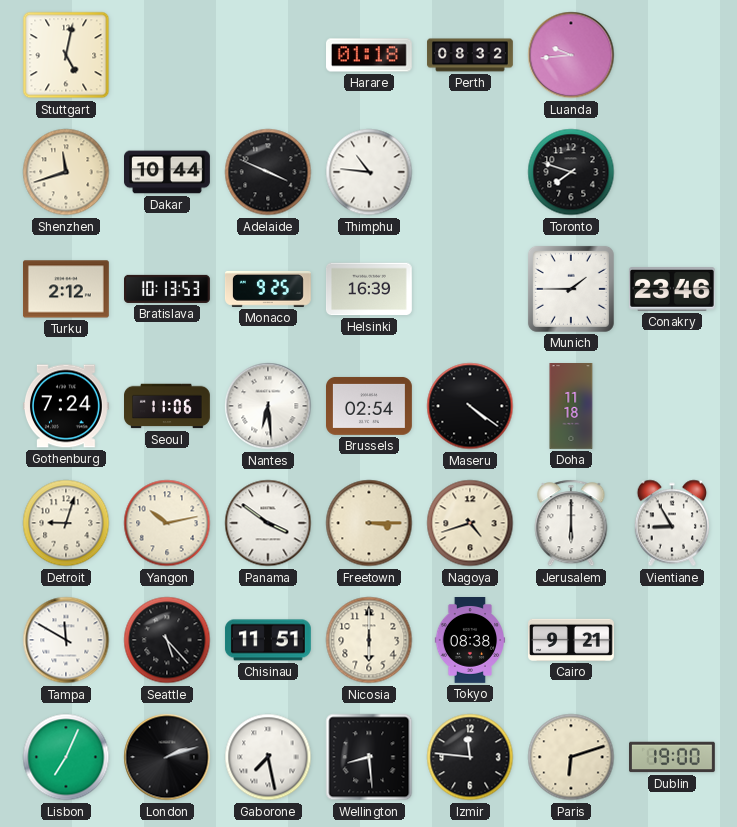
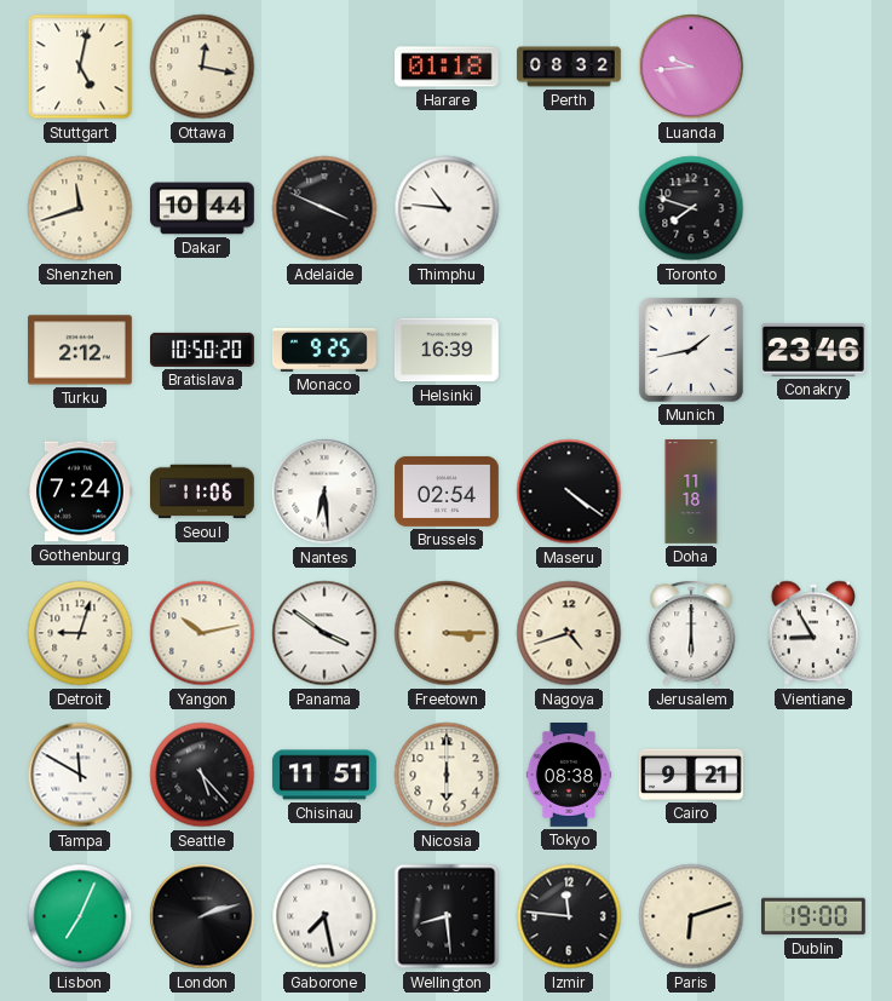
Ottawa: none -> 12:17 (202, 67)
Bratislava: 10:13 -> 10:50 (203, 350)
Munich: 1:45 -> 1:43 (691, 350)
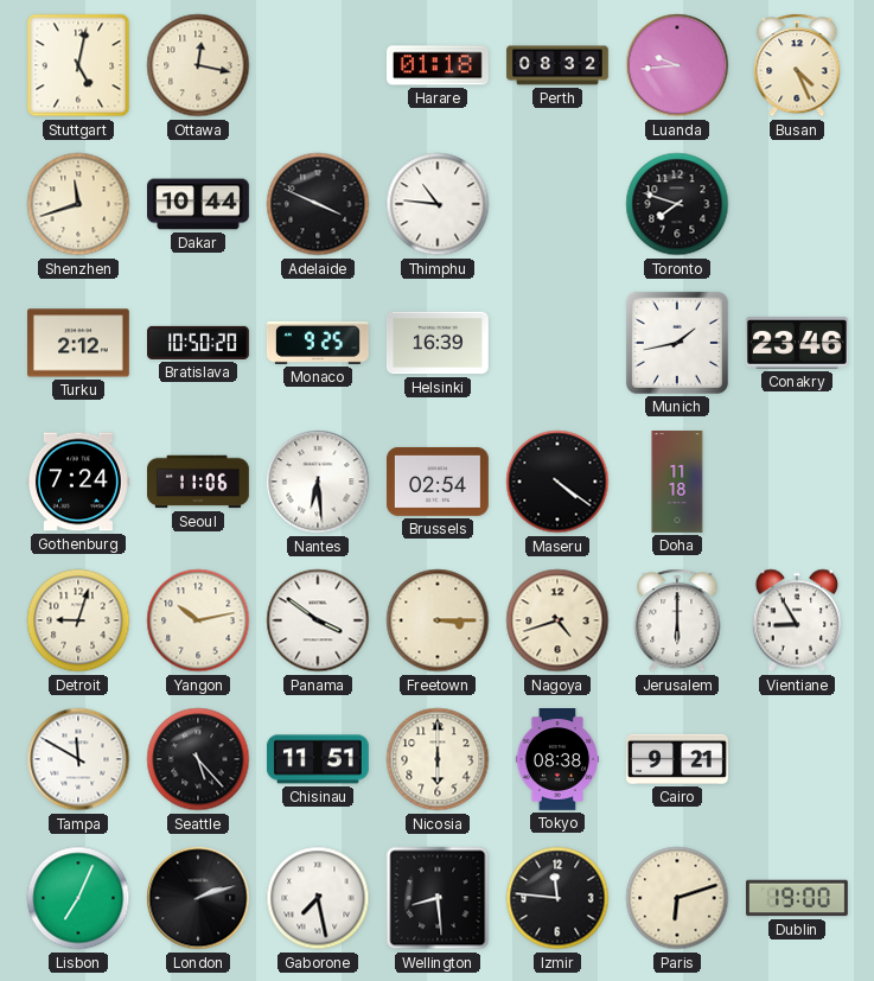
Busan: none -> 4:26 (797, 65)
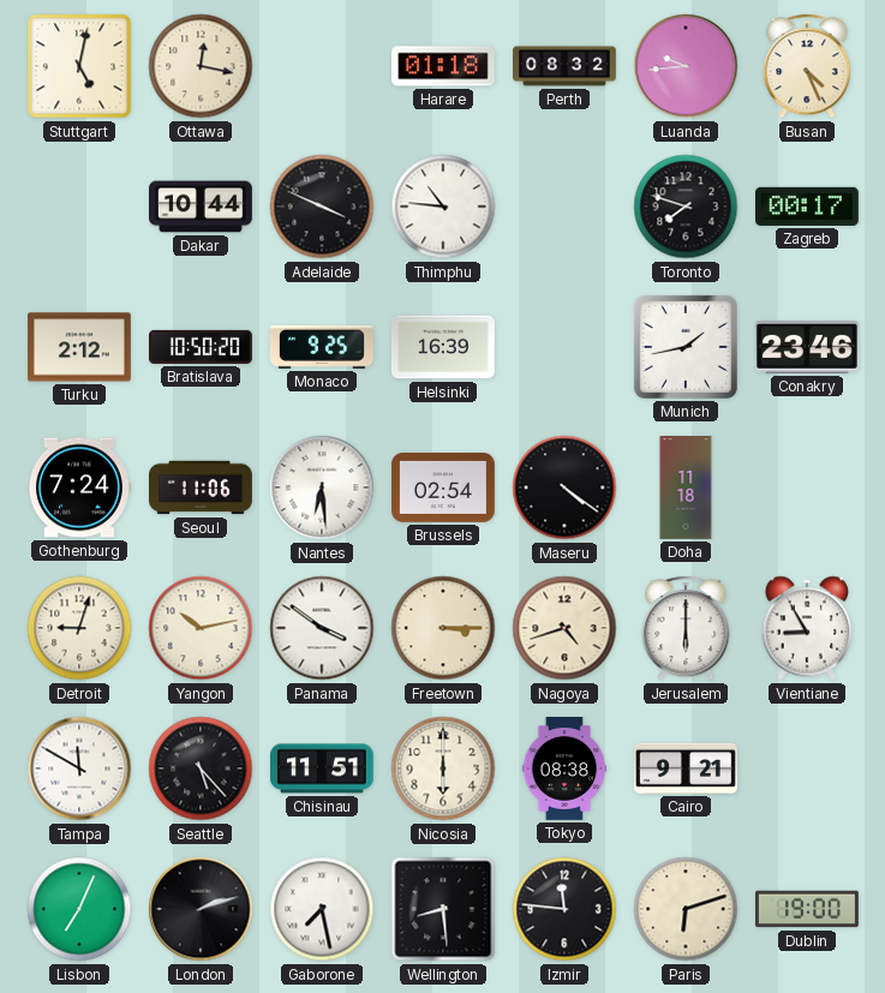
Shenzhen: 11:42 -> none (78, 204)
Zagreb: none -> 00:17 (808, 207)
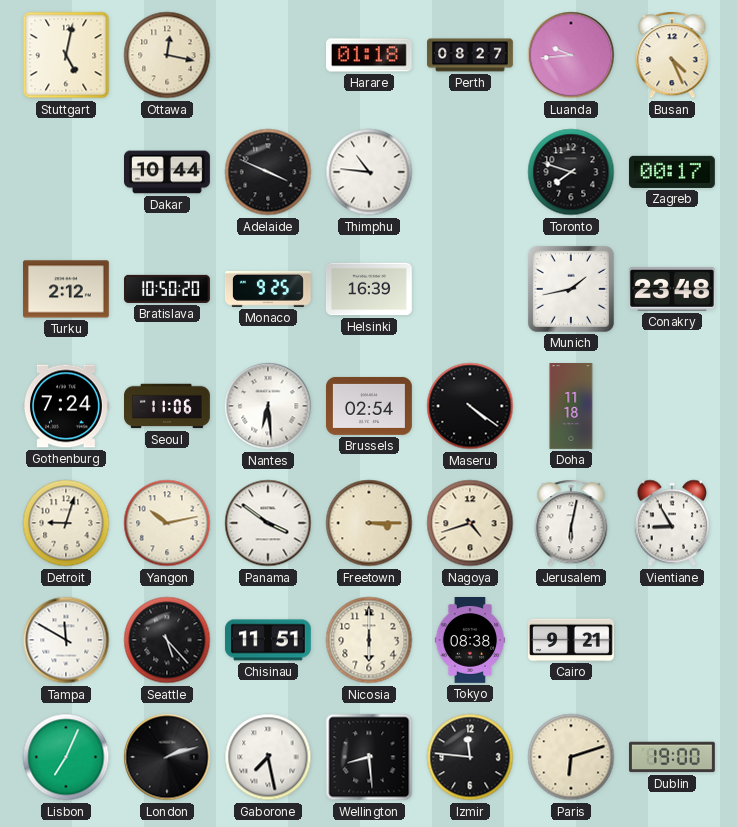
Perth: 08:32 -> 08:27 (470, 55)
Conakry: 23:46 -> 23:48 (672, 290)
Jerusalem: 6:00 -> 6:02 (571, 523)
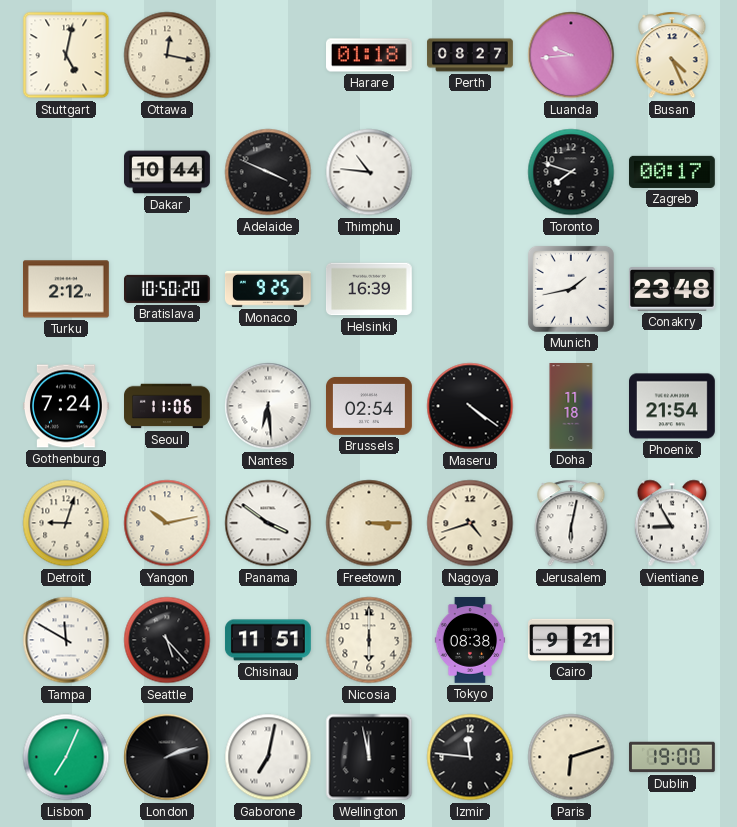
Phoenix: none -> 21:54 (673, 406)
Gaborone: 7:28 -> 7:02 (268, 757)
Wellington: 8:29 -> 11:58 (369, 757)
